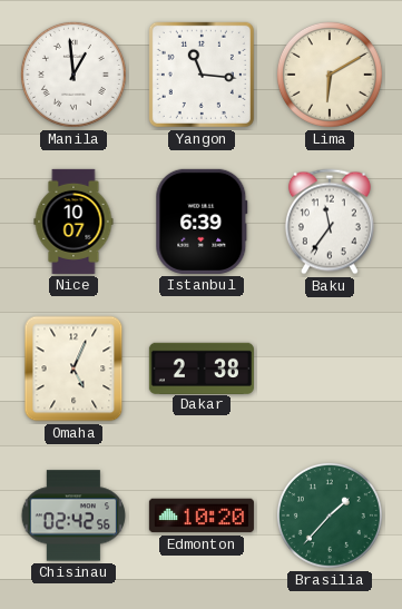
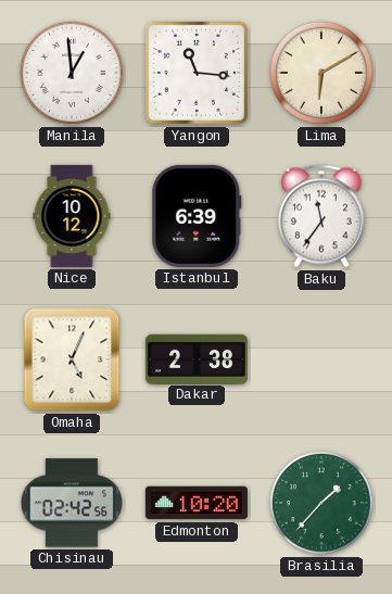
Nice: 10:07 -> 10:12 (72, 216)
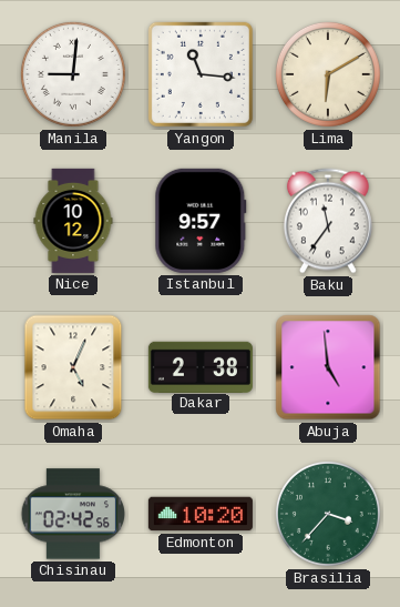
Manila: 12:59 -> 9:01 (73, 74)
Istanbul: 6:39 -> 9:57 (201, 221)
Abuja: none -> 4:59 (328, 367)
Brasilia: 1:37 -> 3:37 (328, 514)
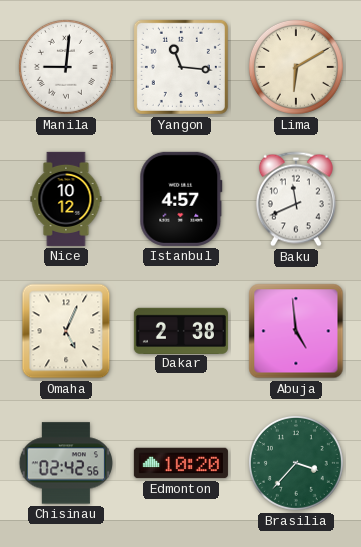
Istanbul: 9:57 -> 4:57 (181, 199)
Baku: 11:36 -> 11:41 (296, 199)
